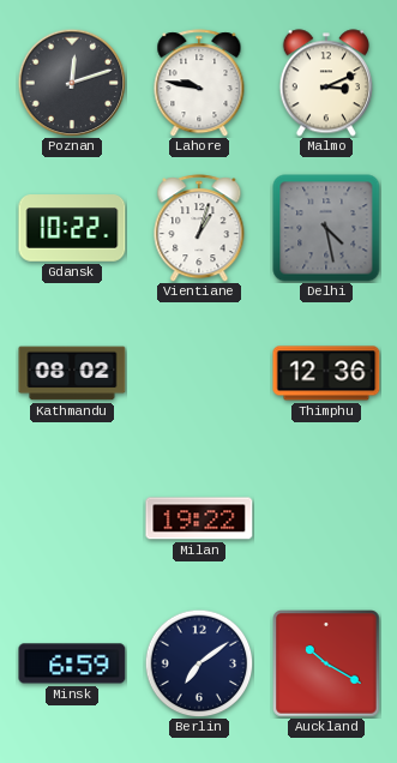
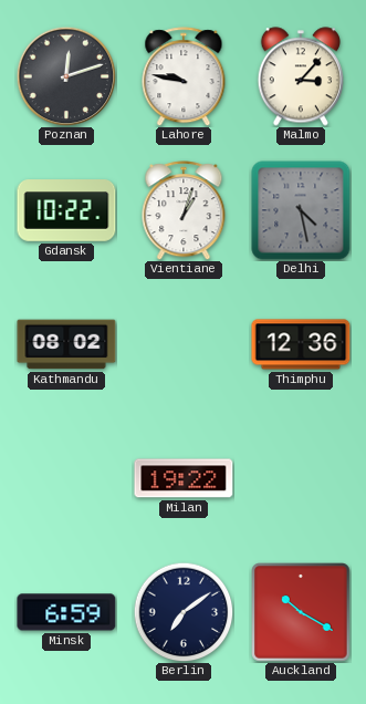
Malmo: 3:11 -> 3:07 (300, 76)
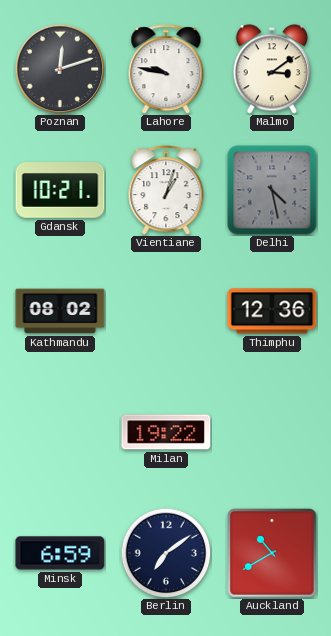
Malmo: 3:07 -> 3:09 (271, 69)
Gdansk: 10:22 -> 10:21 (60, 190)
Auckland: 10:20 -> 10:40 (272, 553)
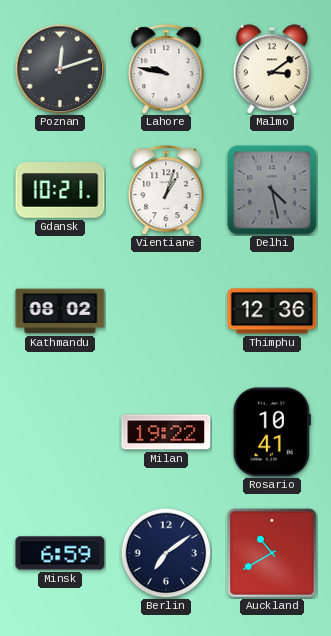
Rosario: none -> 10:41 (272, 432)
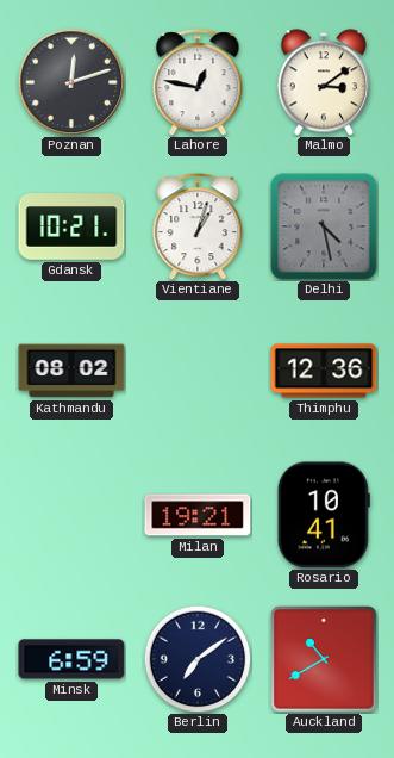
Lahore: 9:47 -> 12:47 (198, 82)
Milan: 19:22 -> 19:21 (198, 515)
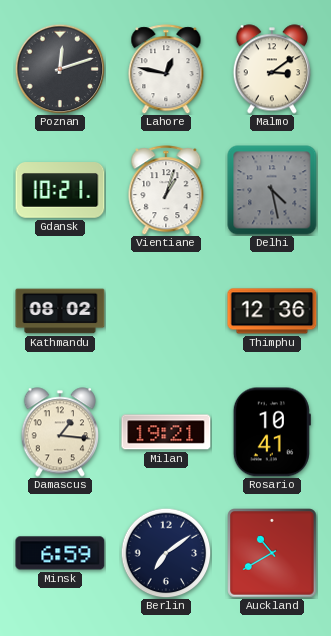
Damascus: none -> 1:16 (59, 432)
